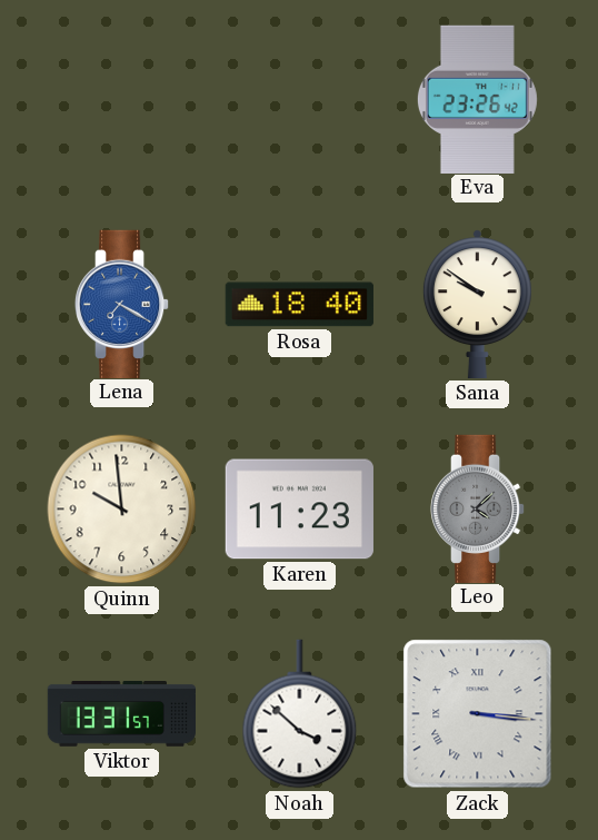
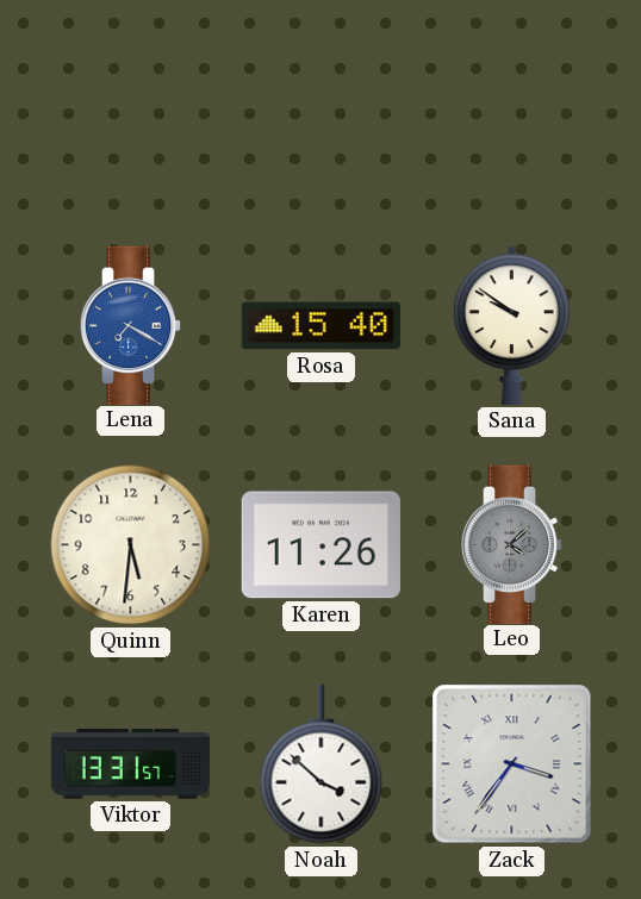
Eva: 23:26 -> none (477, 99)
Rosa: 18:40 -> 15:40 (320, 326)
Quinn: 9:59 -> 5:31 (131, 545)
Karen: 11:23 -> 11:26 (320, 545)
Zack: 3:16 -> 3:36 (512, 764)
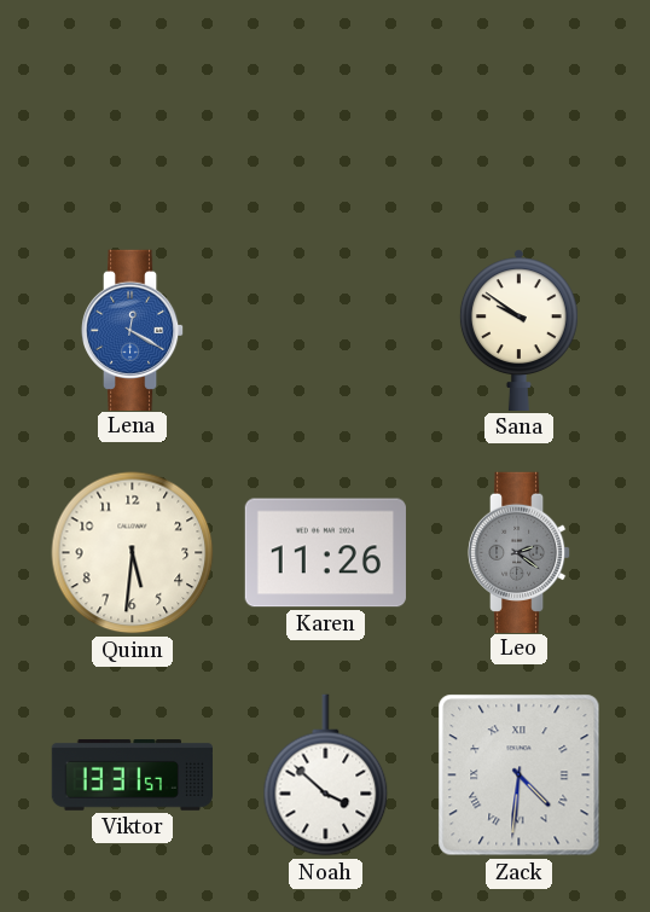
Lena: 7:20 -> 12:20 (133, 330)
Rosa: 15:40 -> none (320, 326)
Leo: 4:08 -> 2:21 (520, 552)
Zack: 3:36 -> 4:31 (520, 776)
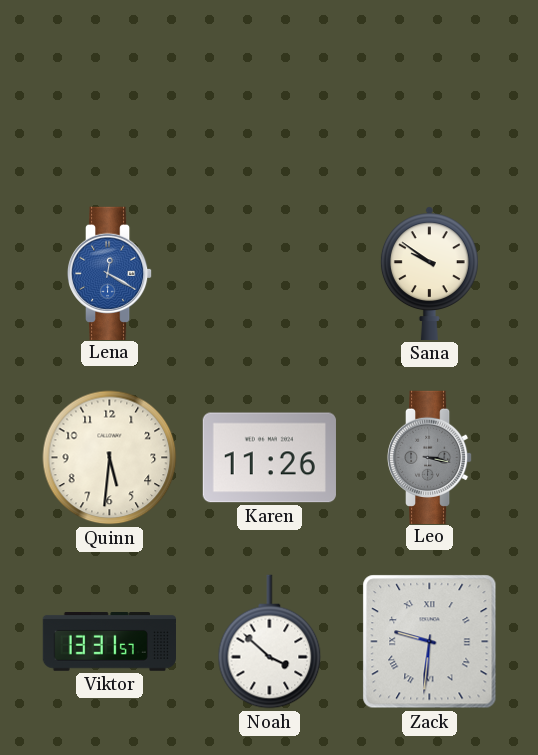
Leo: 2:21 -> 3:17 (430, 457)
Zack: 4:31 -> 9:31 (430, 642)
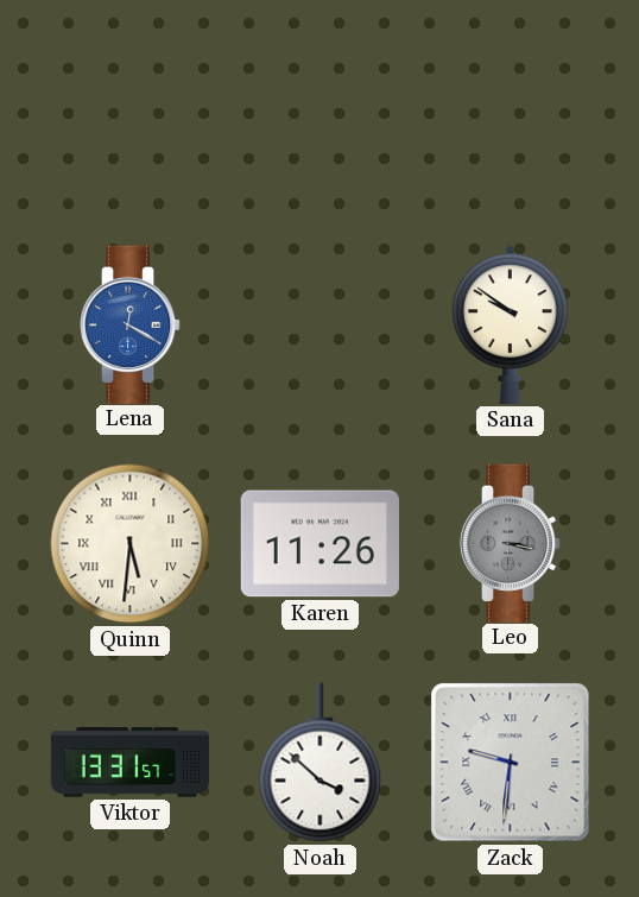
Quinn numerals: Arabic -> Roman (131, 544)
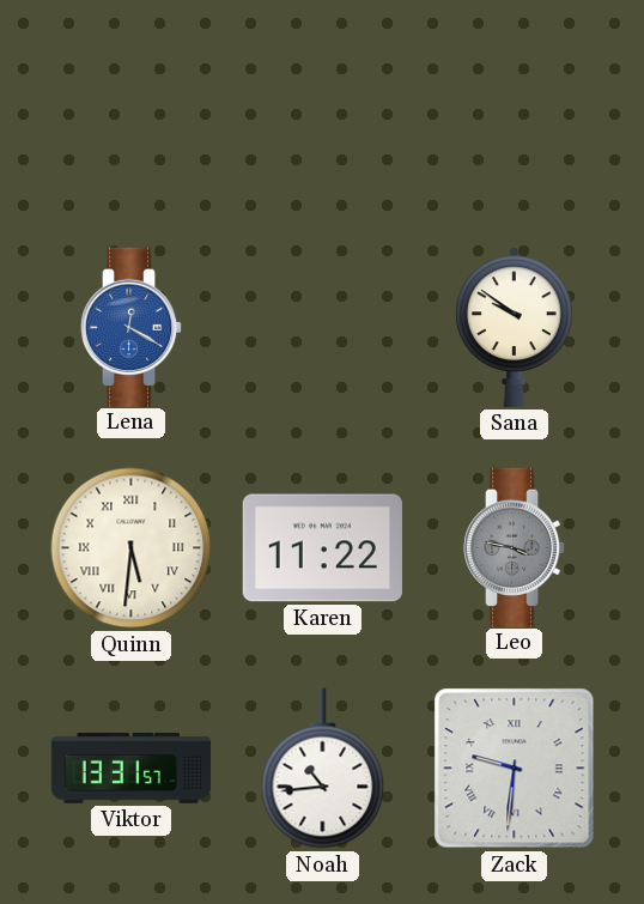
Karen: 11:26 -> 11:22 (322, 548)
Leo: 3:17 -> 3:47 (515, 547)
Noah: 3:52 -> 10:44 (323, 769)
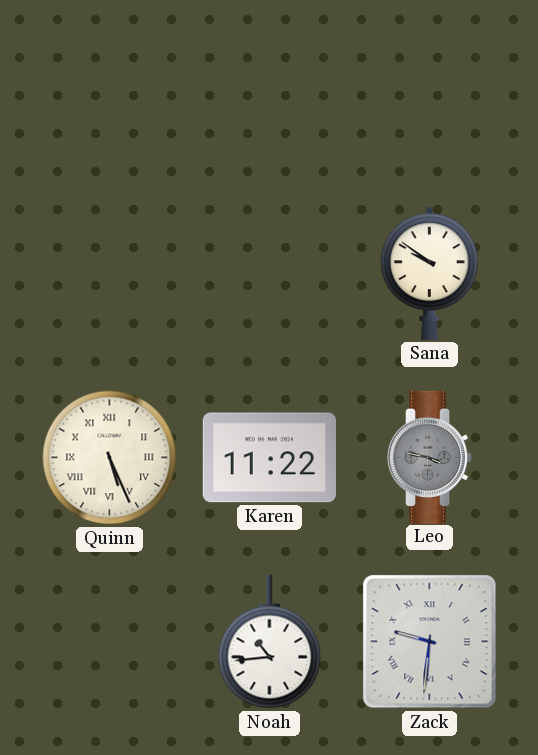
Lena: 12:20 -> none (132, 327)
Quinn: 5:31 -> 5:26 (110, 458)
Viktor: 13:31 -> none (130, 769)
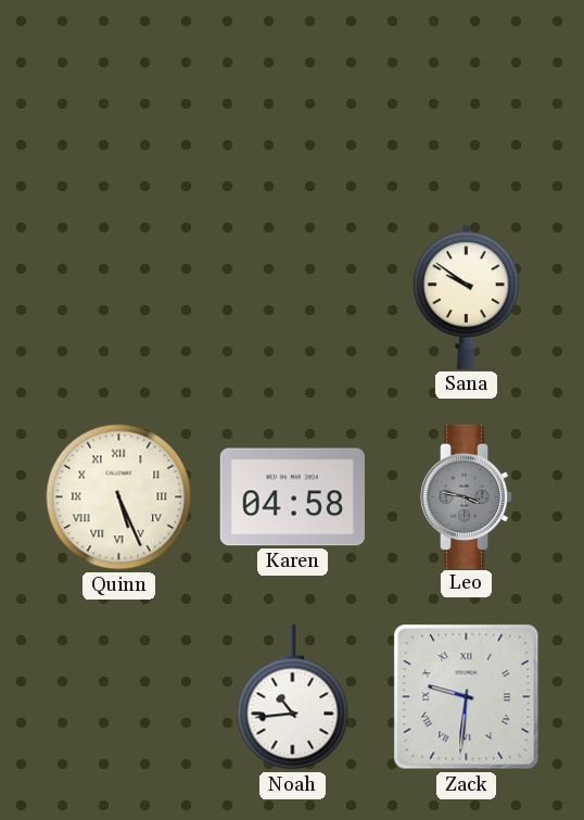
Karen: 11:22 -> 04:58 (292, 497)
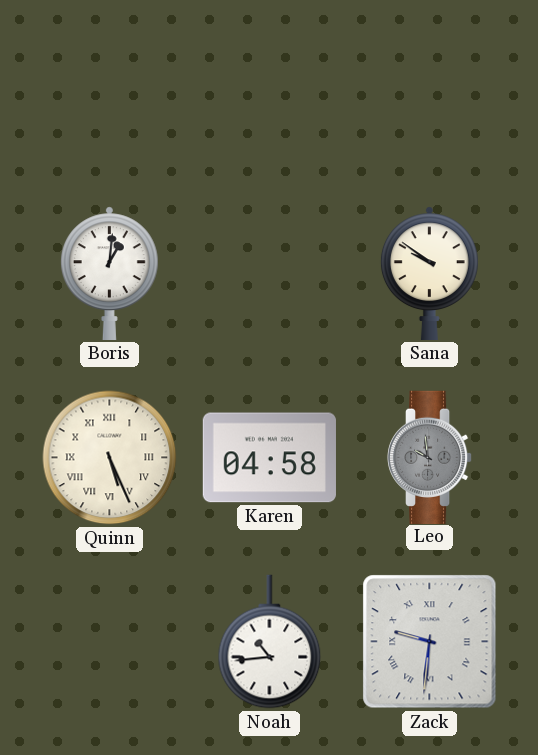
Boris: none -> 1:01 (109, 273)
Leo: 3:47 -> 9:59 (430, 457)
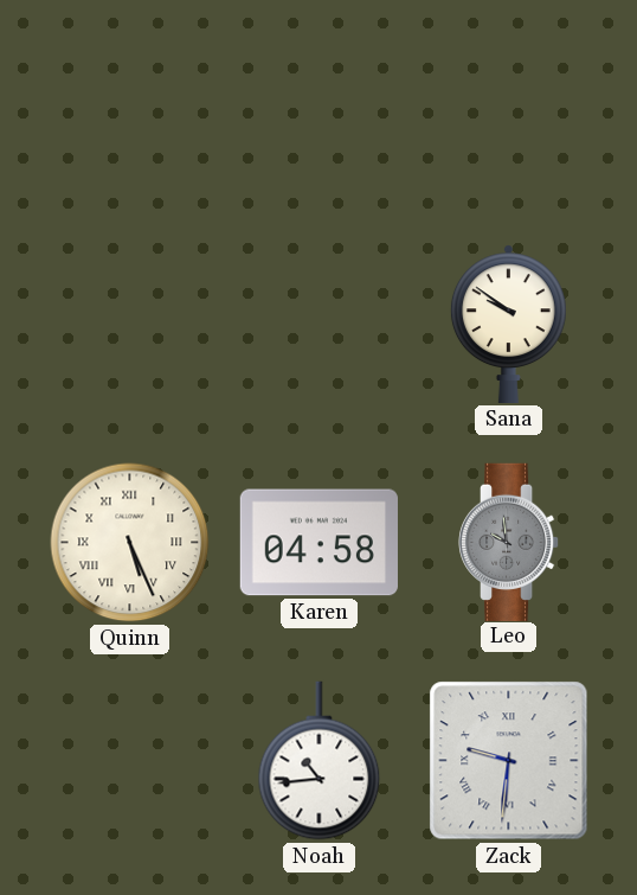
Boris: 1:01 -> none (109, 273)
